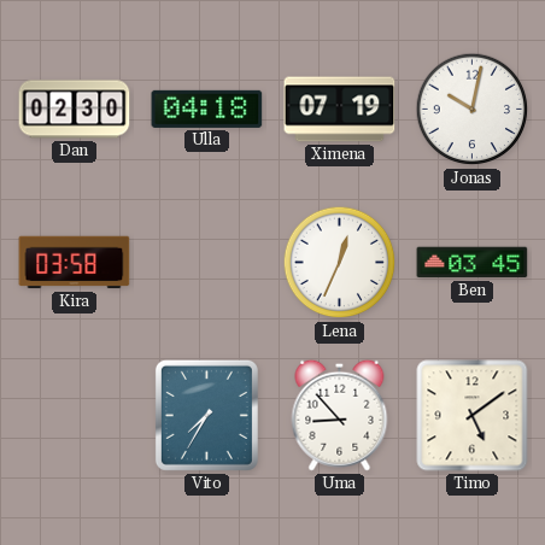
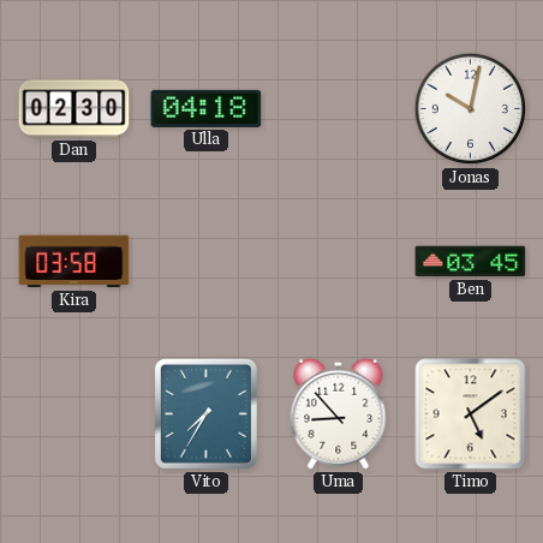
Ximena: 07:19 -> none (340, 110)
Lena: 12:34 -> none (340, 263)
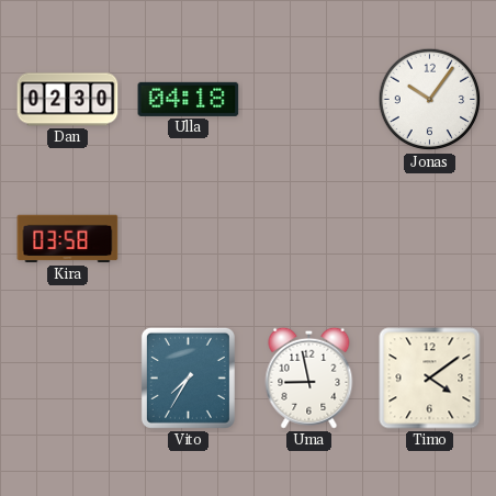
Jonas: 10:02 -> 10:06 (430, 100)
Ben: 03:45 -> none (471, 262)
Uma: 8:53 -> 8:58 (309, 377)
Timo: 5:09 -> 4:09 (430, 379)
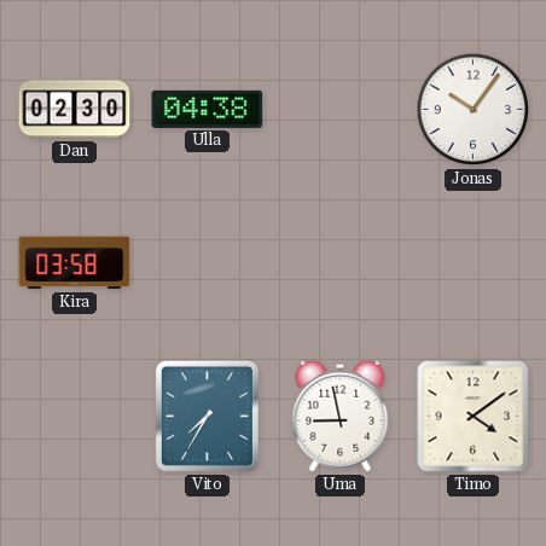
Ulla: 04:18 -> 04:38 (208, 109)
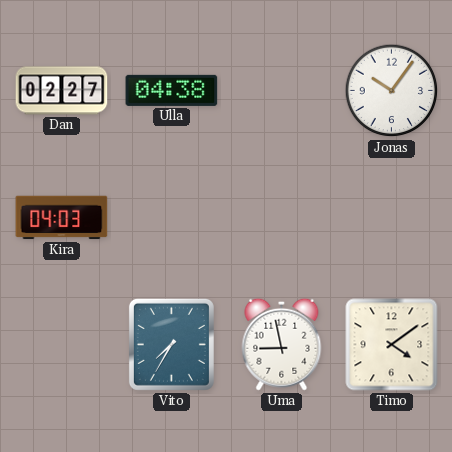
Dan: 02:30 -> 02:27 (62, 91)
Kira: 03:58 -> 04:03 (62, 218)
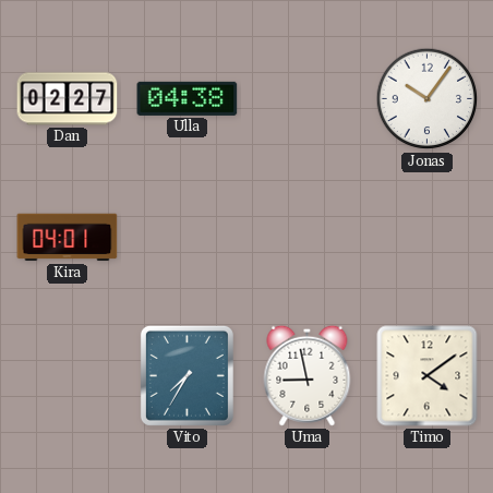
Kira: 04:03 -> 04:01 (68, 238)
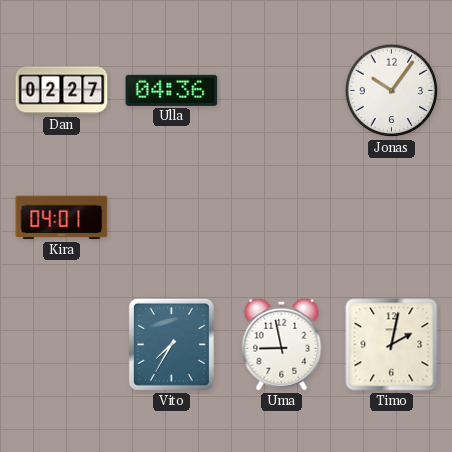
Ulla: 04:38 -> 04:36 (172, 90)
Timo: 4:09 -> 2:02 (392, 345)
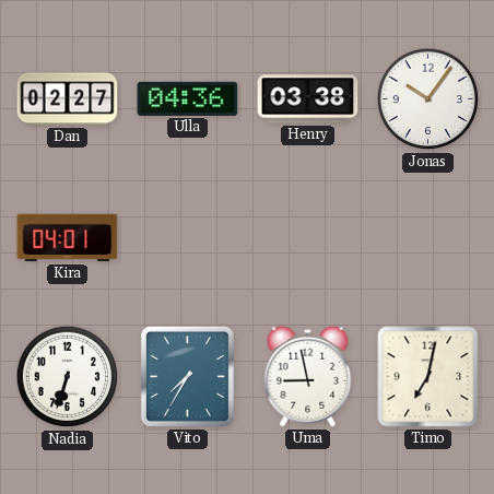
Henry: none -> 03:38 (308, 99)
Nadia: none -> 6:33 (68, 377)
Timo: 2:02 -> 7:02 (428, 377)
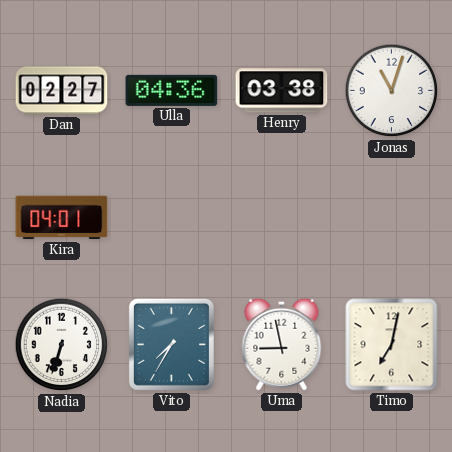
Jonas: 10:06 -> 11:03 (392, 91)
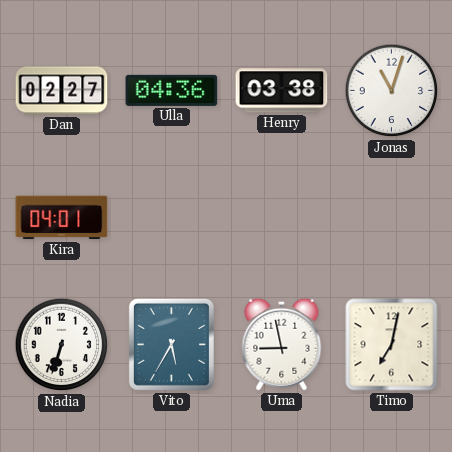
Vito: 7:35 -> 5:35 (171, 344)
